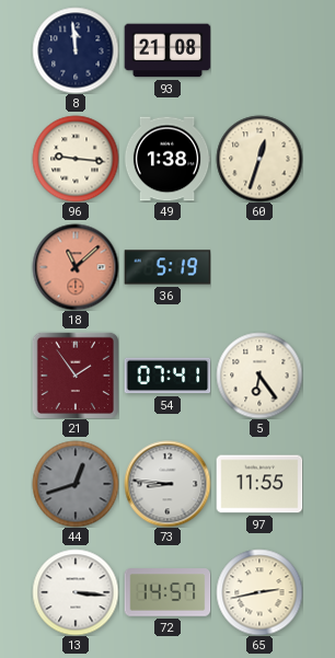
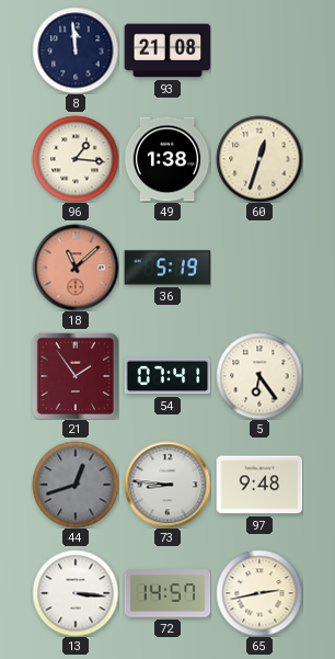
96: 9:16 -> 1:16 (76, 159)
97: 11:55 -> 9:48 (259, 485)
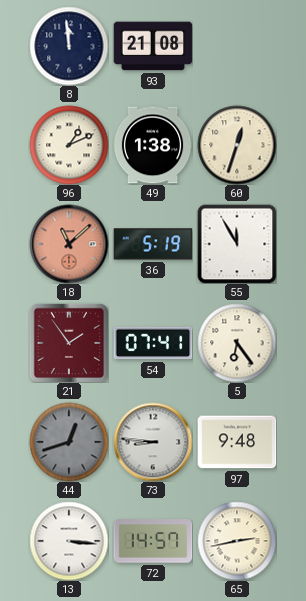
96: 1:16 -> 1:11 (69, 145)
55: none -> 11:55 (237, 244)
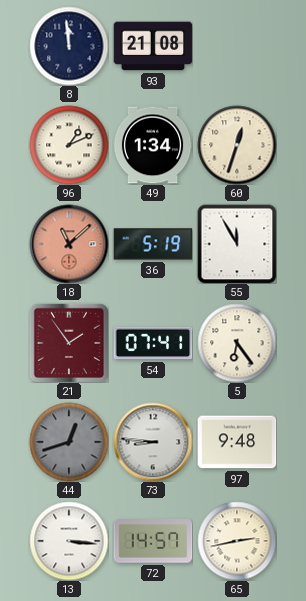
49: 1:38 -> 1:34 (153, 145)
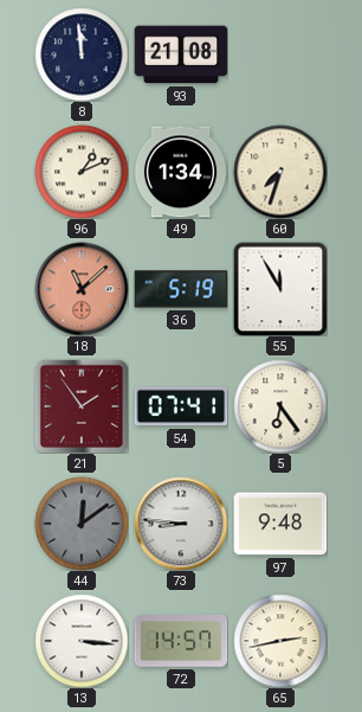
60: 12:33 -> 7:33 (280, 172)
44: 12:42 -> 12:09 (82, 524)
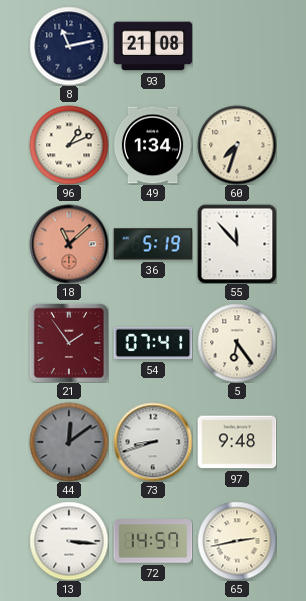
8: 11:59 -> 11:13 (69, 46)
55: 11:55 -> 11:53 (237, 244)
73: 8:46 -> 8:42 (153, 442)
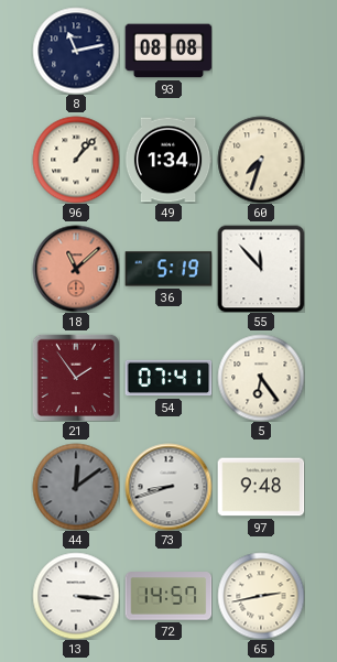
93: 21:08 -> 08:08 (168, 51)
96: 1:11 -> 1:07 (76, 160)
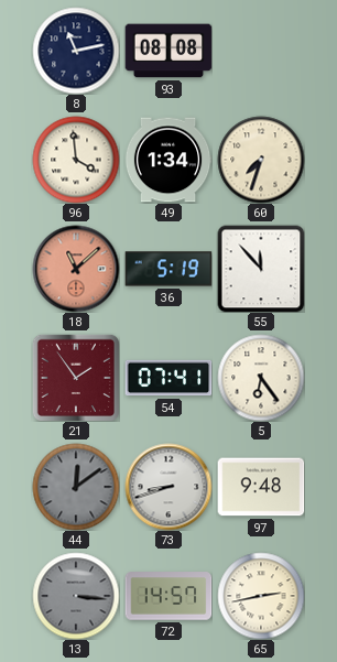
96: 1:07 -> 3:59 (76, 160)
13 dial: white -> grey (76, 596)
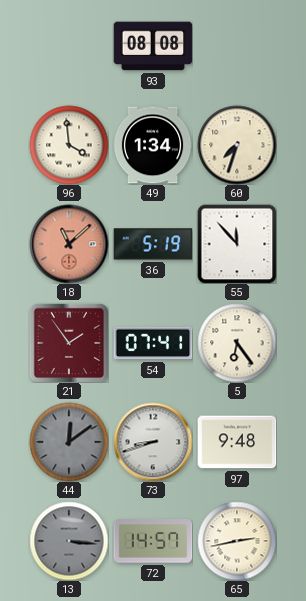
8: 11:13 -> none (76, 51)
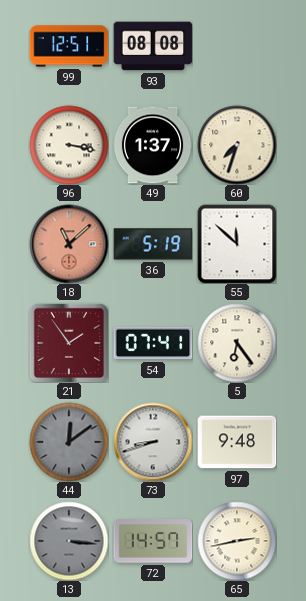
99: none -> 12:51 (69, 46)
96: 3:59 -> 3:17 (69, 145)
49: 1:34 -> 1:37 (153, 145)
55: 11:53 -> 11:52 (237, 244)
